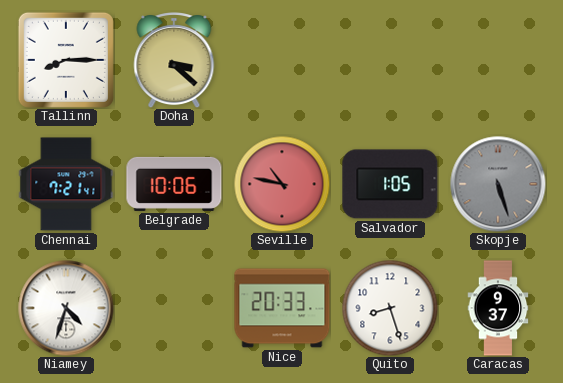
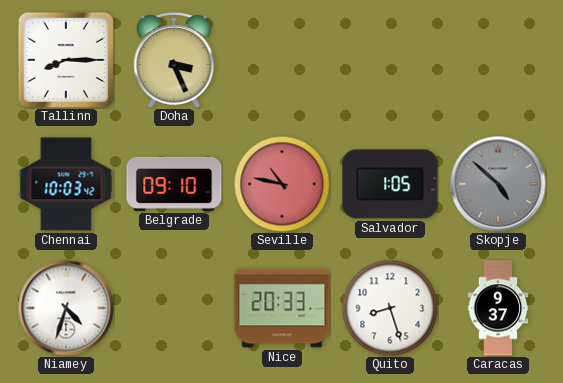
Doha: 3:22 -> 3:26 (174, 61)
Chennai: 7:21 -> 10:03 (66, 184)
Belgrade: 10:06 -> 09:10 (174, 184)
Skopje: 5:27 -> 4:52 (498, 184)
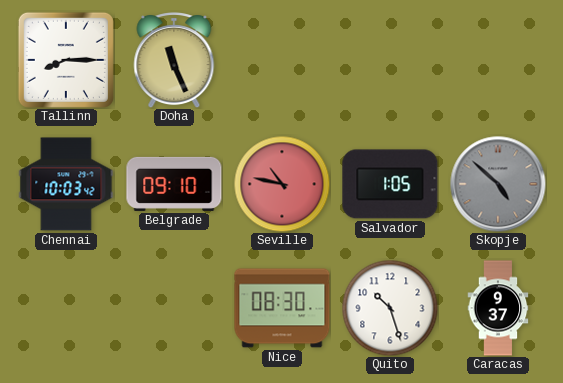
Doha: 3:26 -> 11:26 (174, 61)
Niamey: 4:33 -> none (66, 308)
Nice: 20:33 -> 08:30 (282, 308)
Quito: 8:27 -> 10:27 (390, 308)
